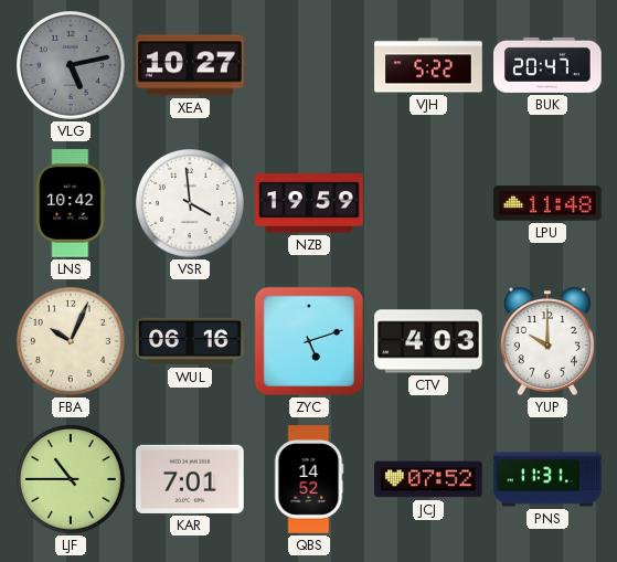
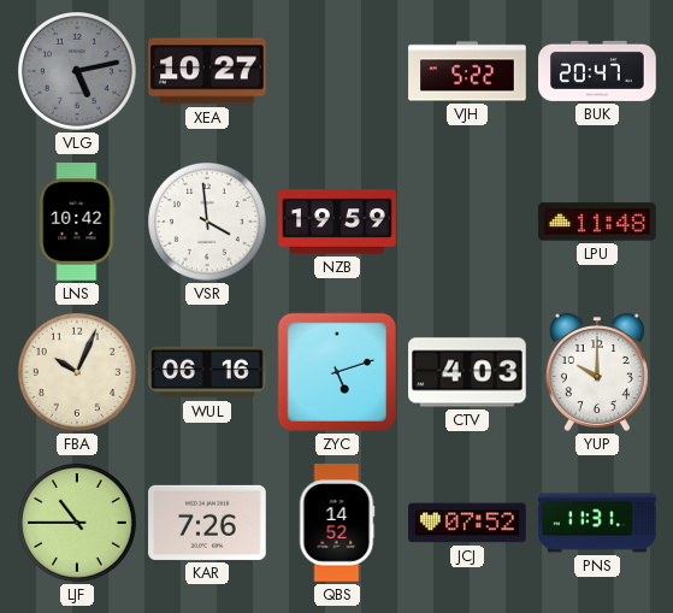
KAR: 7:01 -> 7:26 (207, 523)
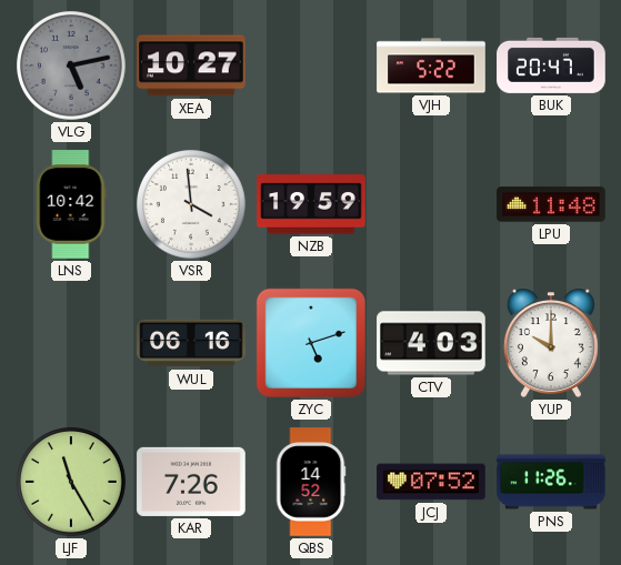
FBA: 10:04 -> none (78, 373)
LJF: 10:45 -> 11:25 (72, 483)
PNS: 11:31 -> 11:26 (551, 482)
